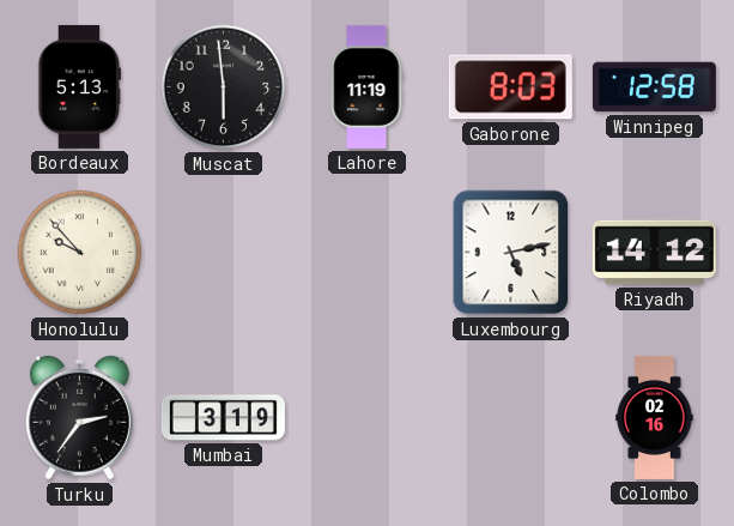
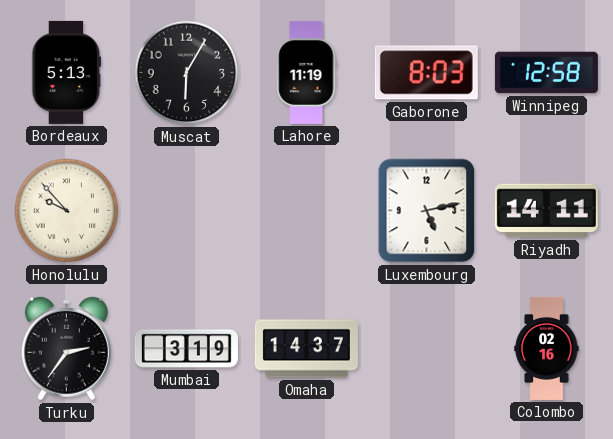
Muscat: 5:59 -> 6:05 (187, 73)
Riyadh: 14:12 -> 14:11 (546, 211)
Omaha: none -> 14:37 (306, 349)
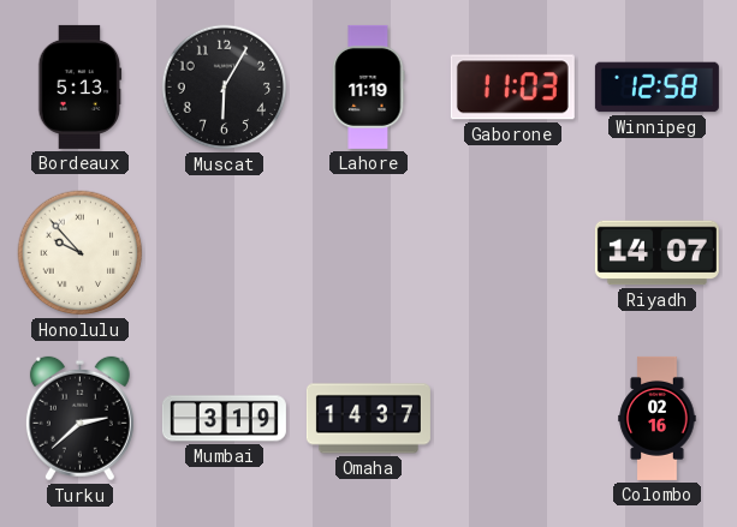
Gaborone: 8:03 -> 11:03 (512, 88)
Luxembourg: 5:13 -> none (427, 211)
Riyadh: 14:11 -> 14:07 (656, 253)
Turku: 2:36 -> 2:38 (79, 419)
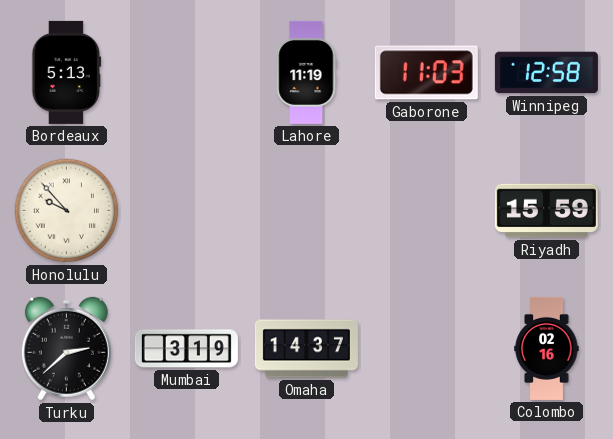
Muscat: 6:05 -> none (225, 88)
Riyadh: 14:07 -> 15:59 (546, 211)
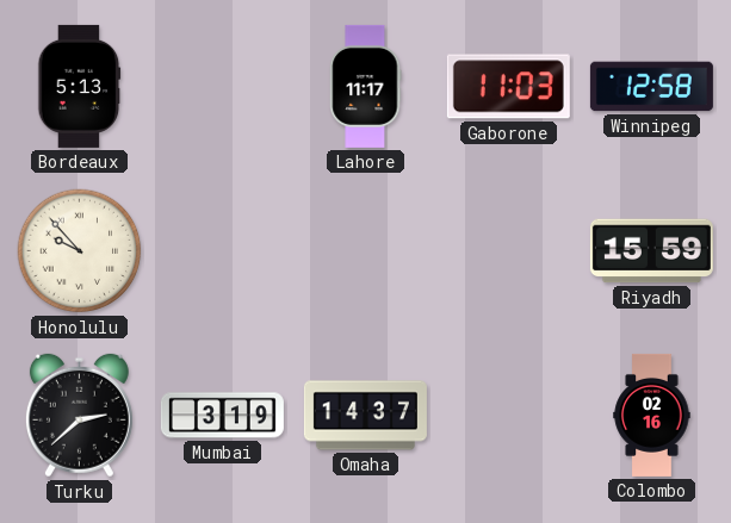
Lahore: 11:19 -> 11:17 (366, 86)
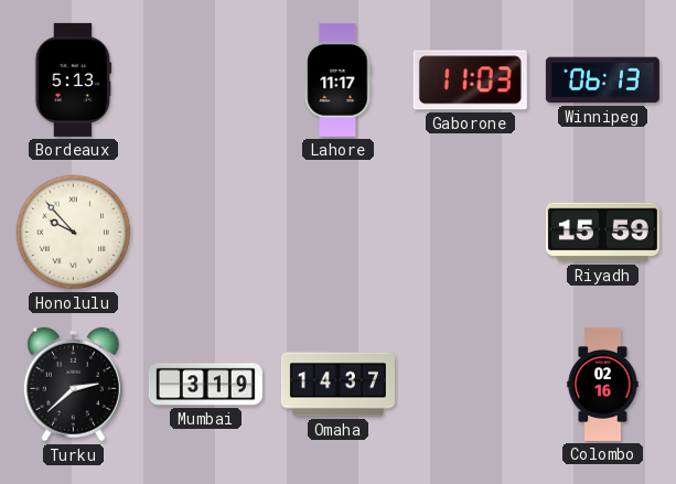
Winnipeg: 12:58 -> 06:13 (602, 80)
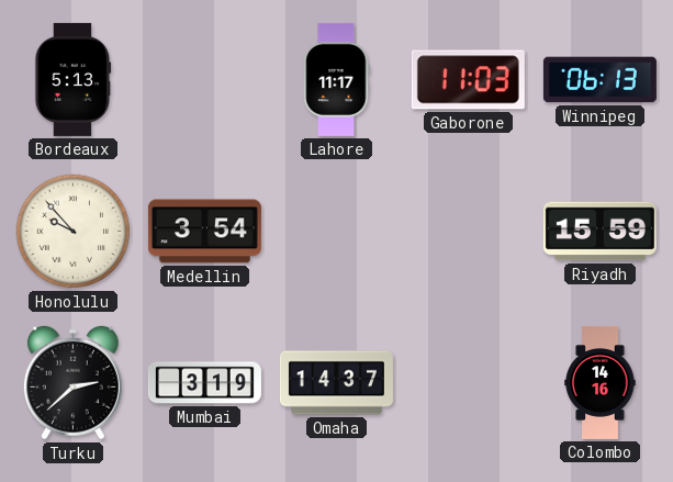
Medellin: none -> 3:54 (204, 232)
Colombo: 02:16 -> 14:16 (601, 382)
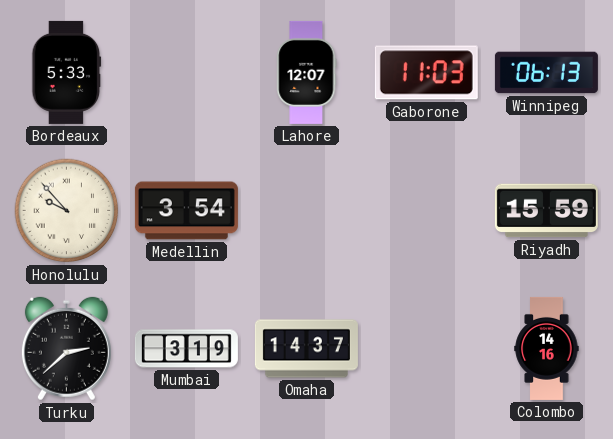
Bordeaux: 5:13 -> 5:33 (67, 72)
Lahore: 11:17 -> 12:07 (307, 72)
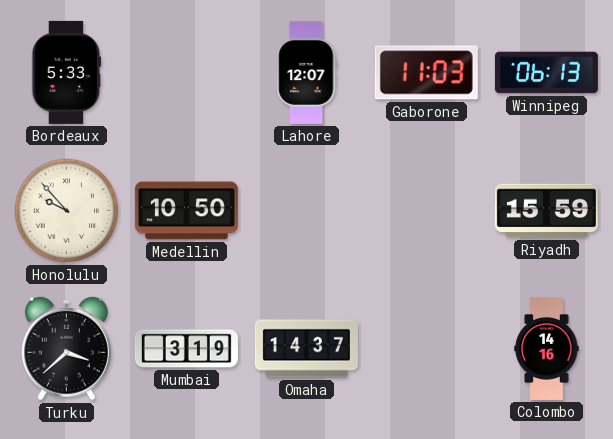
Medellin: 3:54 -> 10:50 (186, 211)
Turku: 2:38 -> 3:38 (66, 349)
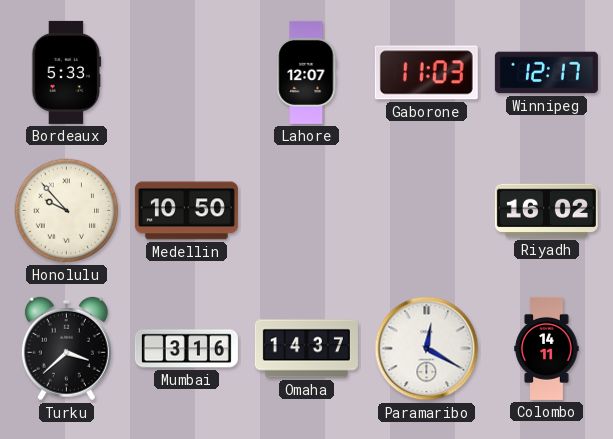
Winnipeg: 06:13 -> 12:17 (546, 73)
Riyadh: 15:59 -> 16:02 (546, 211)
Mumbai: 3:19 -> 3:16 (186, 349)
Paramaribo: none -> 12:20 (427, 349)
Colombo: 14:16 -> 14:11 (547, 348)
